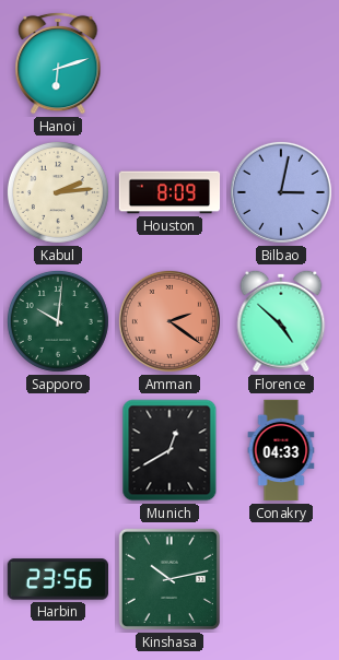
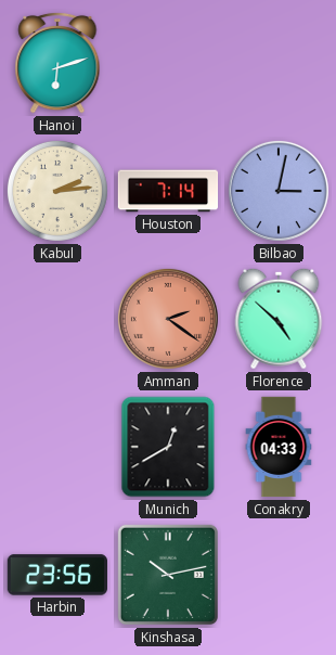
Houston: 8:09 -> 7:14 (168, 191)
Sapporo: 10:01 -> none (58, 321)
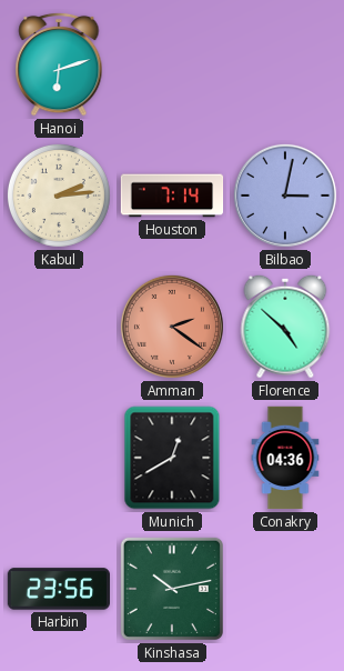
Conakry: 04:33 -> 04:36 (285, 458)
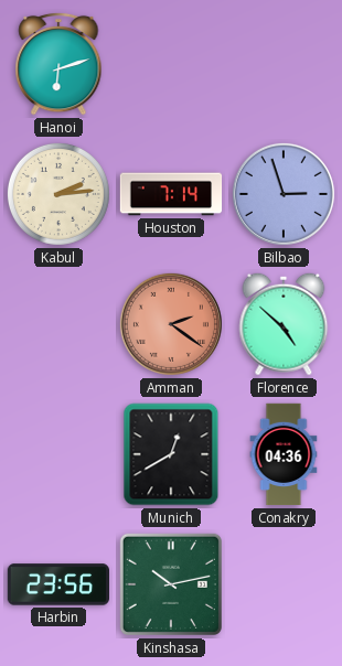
Bilbao: 3:02 -> 2:57 (284, 194)
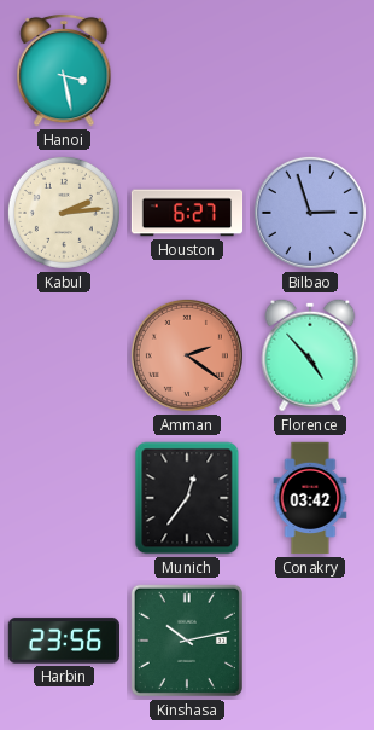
Hanoi: 6:12 -> 3:28 (64, 70)
Houston: 7:14 -> 6:27 (187, 213)
Florence: 4:52 -> 4:53 (310, 355)
Munich: 12:40 -> 12:36 (187, 498)
Conakry: 04:36 -> 03:42 (310, 498)
